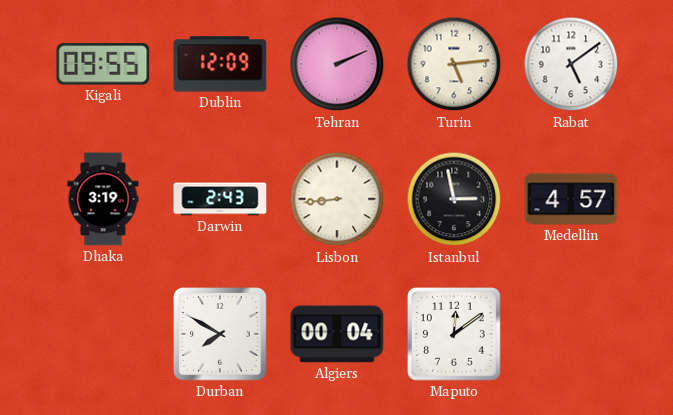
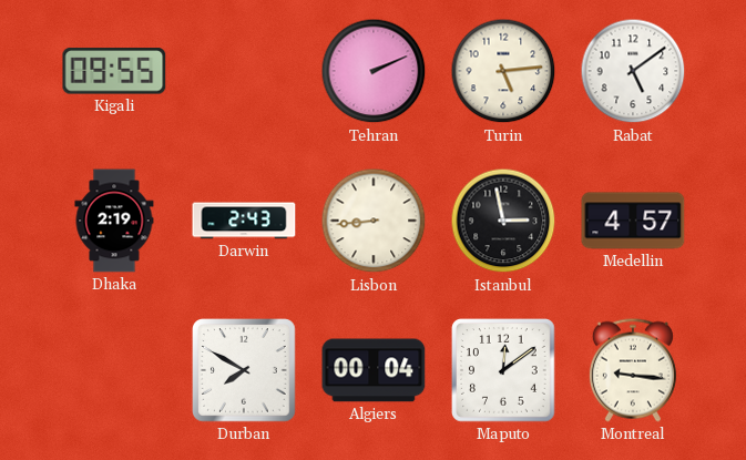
Dublin: 12:09 -> none (220, 64)
Dhaka: 3:19 -> 2:19 (114, 221)
Montreal: none -> 9:16 (633, 370)
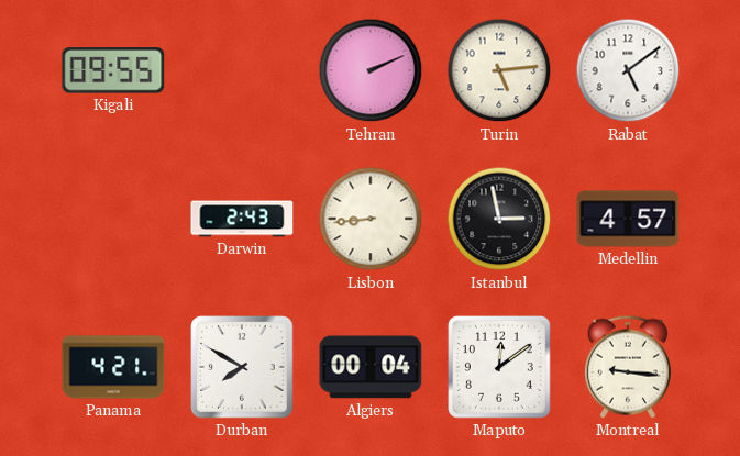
Dhaka: 2:19 -> none (114, 221)
Panama: none -> 4:21 (113, 367)
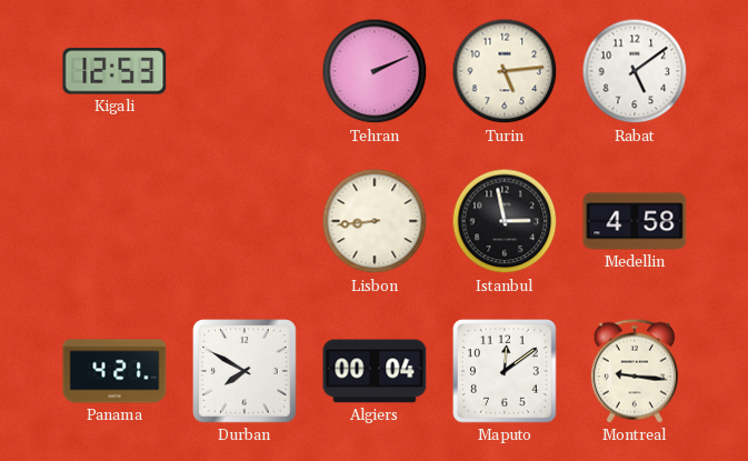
Kigali: 09:55 -> 12:53 (114, 71)
Darwin: 2:43 -> none (242, 219)
Medellin: 4:57 -> 4:58 (635, 221)
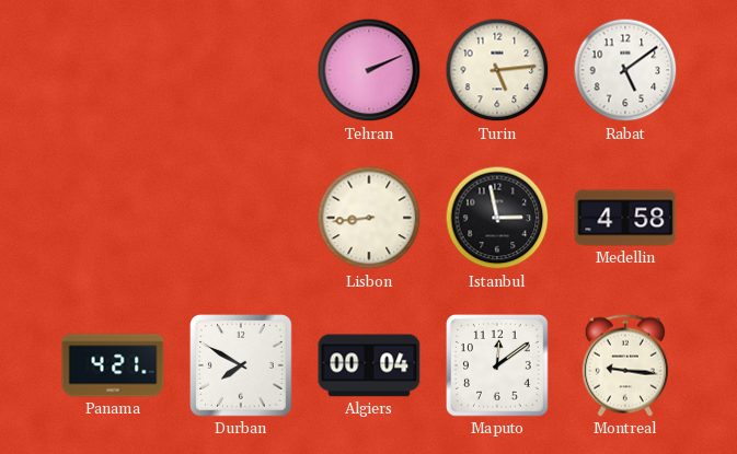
Kigali: 12:53 -> none (114, 71)
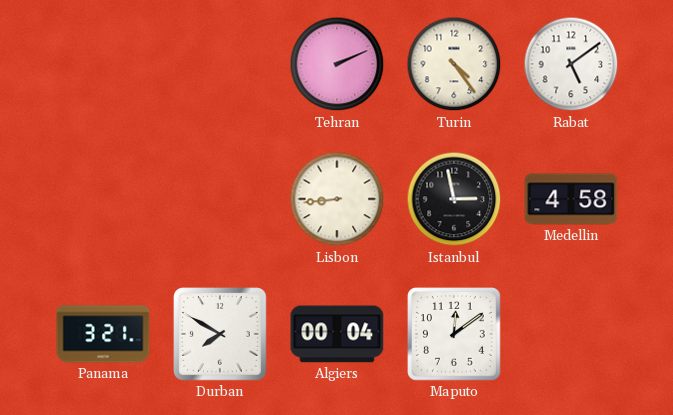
Turin: 5:14 -> 4:24 (454, 64)
Panama: 4:21 -> 3:21 (103, 334)
Montreal: 9:16 -> none (625, 365)
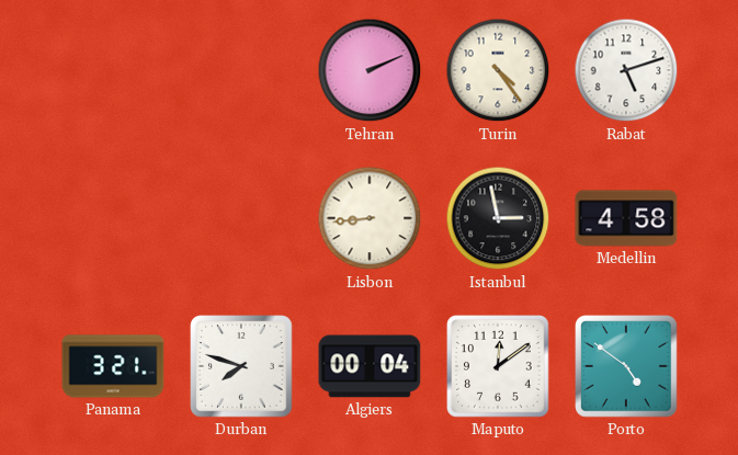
Rabat: 5:09 -> 5:12 (626, 70)
Durban: 7:50 -> 7:48 (241, 366)
Porto: none -> 4:51 (626, 366)
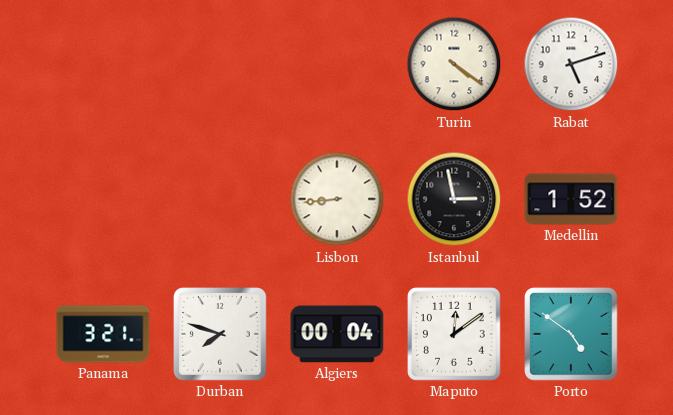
Tehran: 2:11 -> none (370, 70)
Turin: 4:24 -> 4:21 (454, 64)
Medellin: 4:58 -> 1:52 (571, 199)
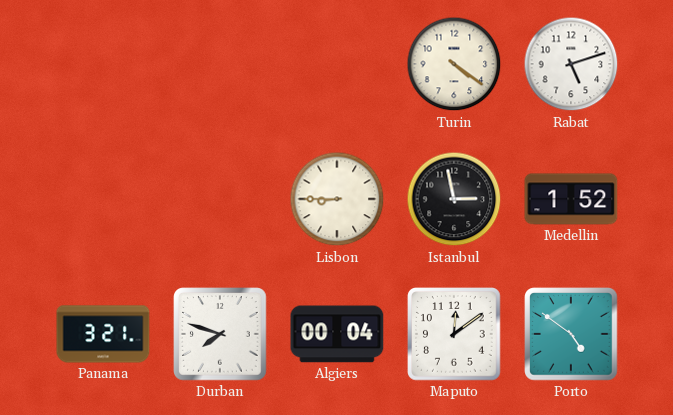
Lisbon: 8:44 -> 8:45 (337, 199)
